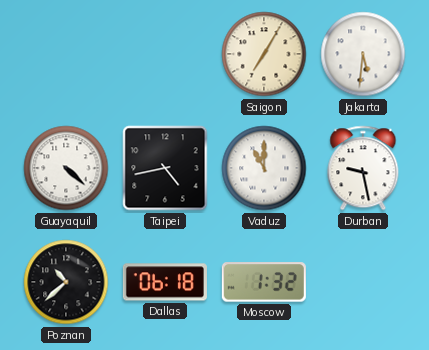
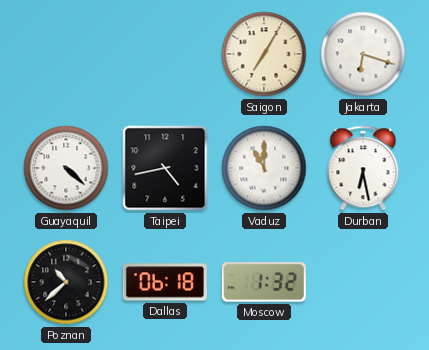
Jakarta: 5:31 -> 6:18 (363, 54)
Durban: 9:28 -> 6:28 (363, 168)
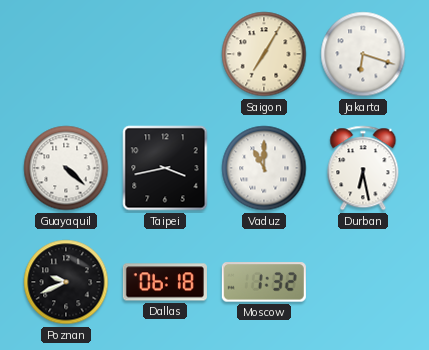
Taipei: 4:43 -> 3:43 (165, 168)
Poznan: 10:38 -> 9:41 (66, 282)
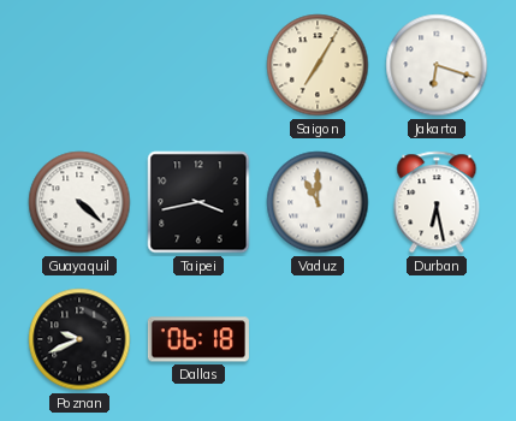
Moscow: 1:32 -> none (264, 282)
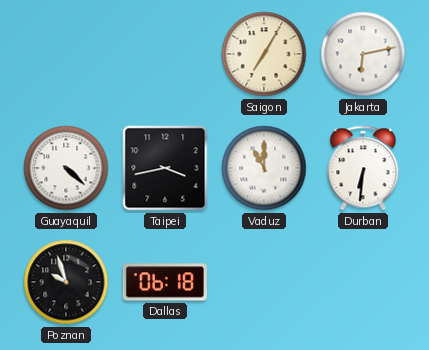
Jakarta: 6:18 -> 6:13 (363, 54)
Durban: 6:28 -> 6:31 (363, 168)
Poznan: 9:41 -> 9:57 (66, 282)
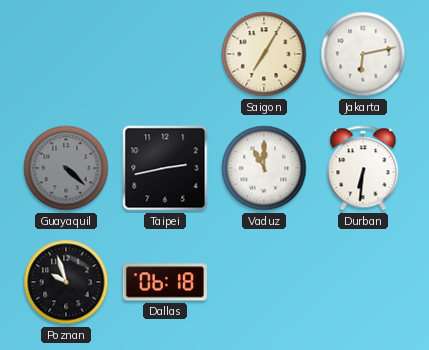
Guayaquil dial: white -> grey (66, 168)
Taipei: 3:43 -> 2:43 (165, 168)
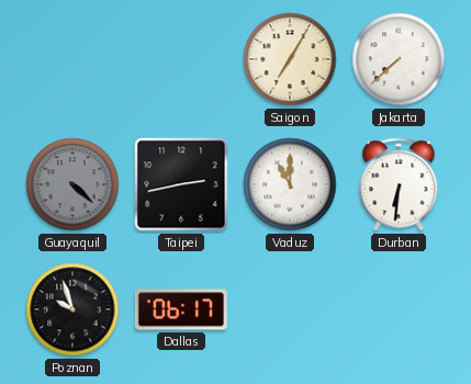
Jakarta: 6:13 -> 7:38 (399, 59)
Dallas: 06:18 -> 06:17 (181, 309)
